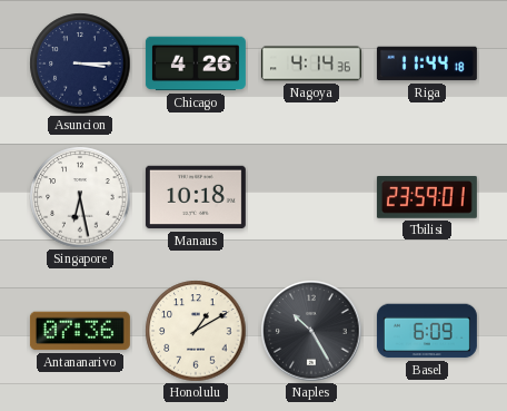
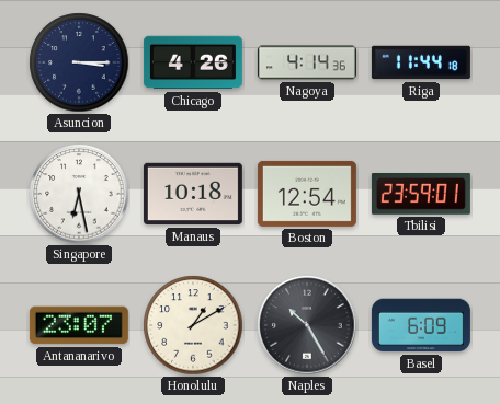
Boston: none -> 12:54 (307, 194)
Antananarivo: 07:36 -> 23:07 (79, 325)
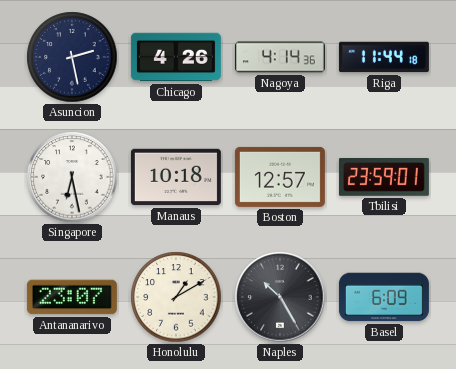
Asuncion: 3:15 -> 2:28 (72, 57)
Boston: 12:54 -> 12:57 (280, 177)
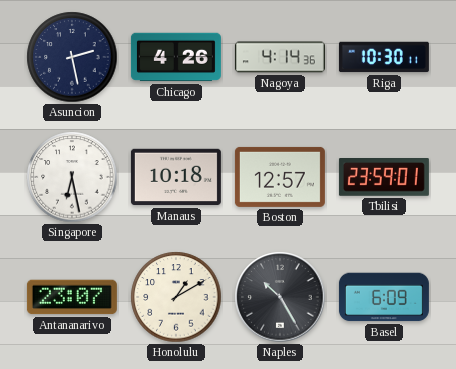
Riga: 11:44 -> 10:30 (384, 57)
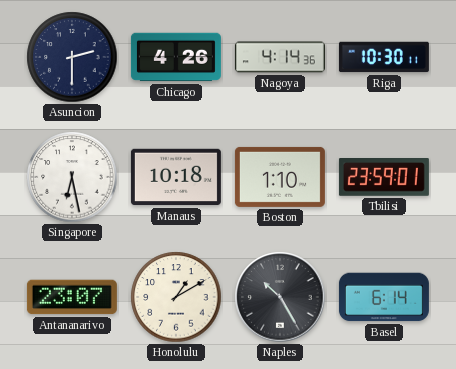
Asuncion: 2:28 -> 2:30 (72, 57)
Boston: 12:57 -> 1:10 (280, 177)
Basel: 6:09 -> 6:14 (384, 297)
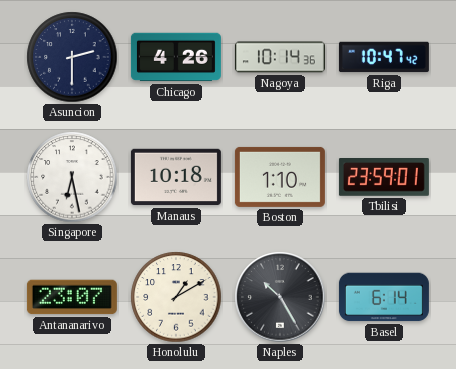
Nagoya: 4:14 -> 10:14 (280, 57)
Riga: 10:30 -> 10:47 (384, 57)
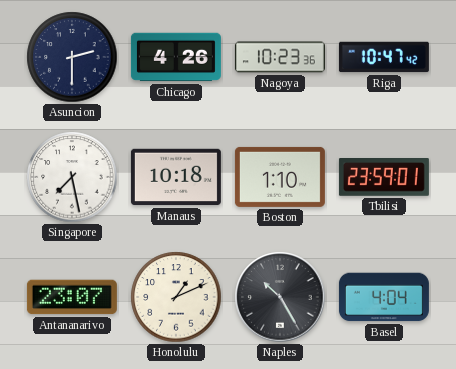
Nagoya: 10:14 -> 10:23 (280, 57)
Singapore: 6:28 -> 7:28 (72, 177)
Honolulu: 1:10 -> 1:11 (176, 297)
Basel: 6:14 -> 4:04 (384, 297)
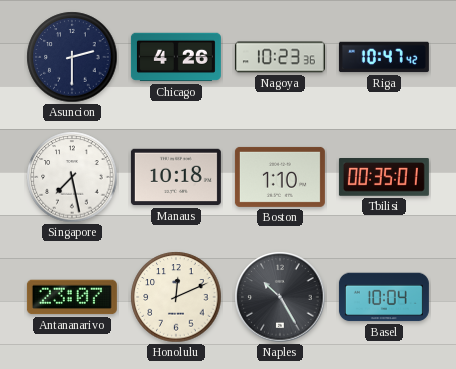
Tbilisi: 23:59 -> 00:35 (384, 178)
Honolulu: 1:11 -> 12:11 (176, 297)
Basel: 4:04 -> 10:04 (384, 297)
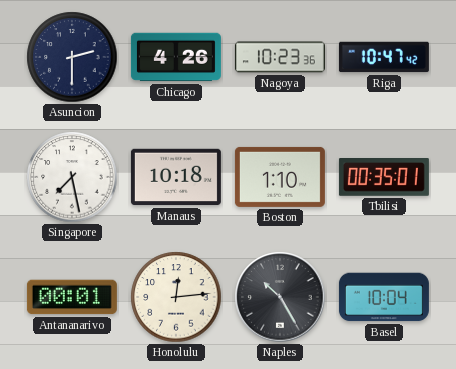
Antananarivo: 23:07 -> 00:01 (72, 297)
Honolulu: 12:11 -> 12:14 (176, 297)
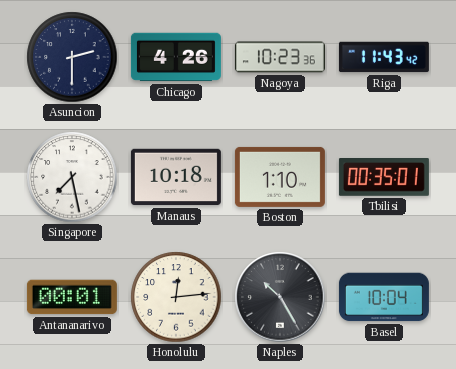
Riga: 10:47 -> 11:43 (384, 57)
